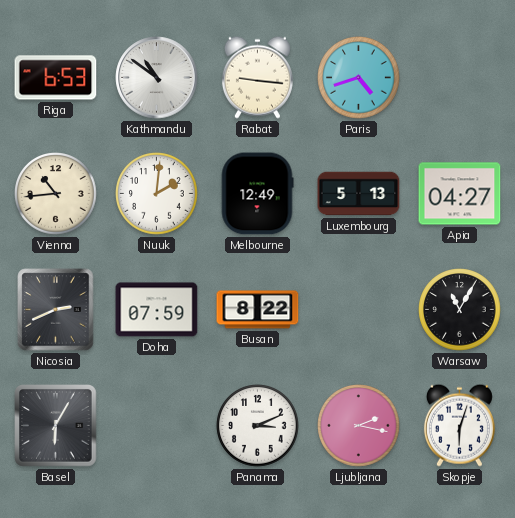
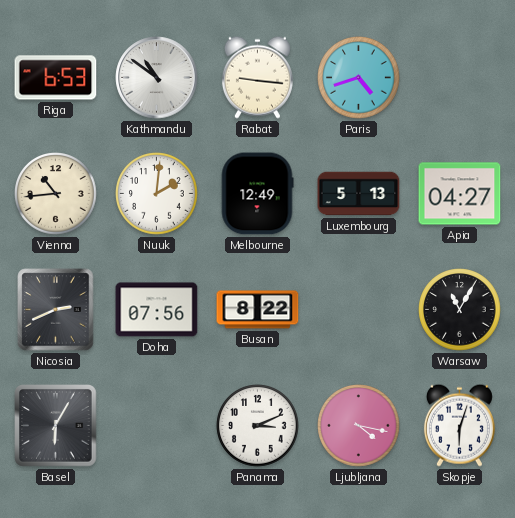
Doha: 07:59 -> 07:56 (157, 310)
Ljubljana: 2:17 -> 4:17 (359, 426)
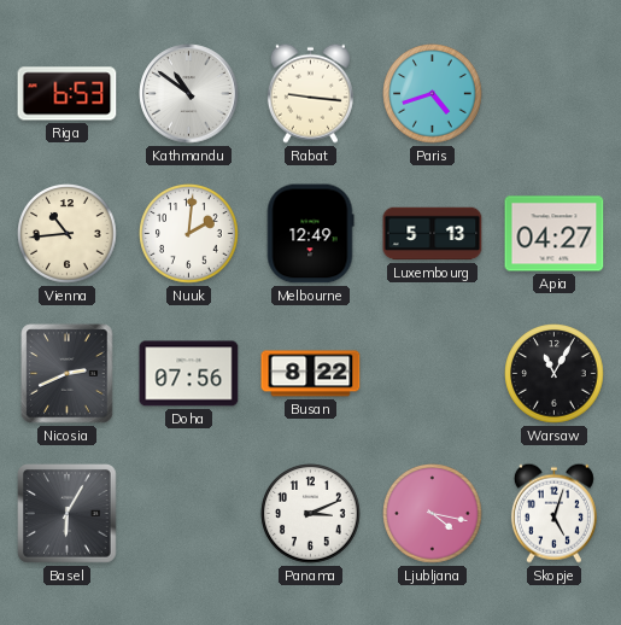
Skopje: 6:03 -> 5:03 (553, 513)
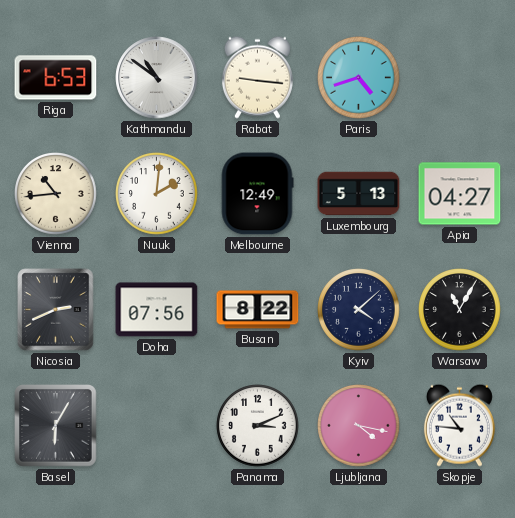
Kyiv: none -> 4:08 (359, 310)
Skopje: 5:03 -> 10:46 (459, 425)
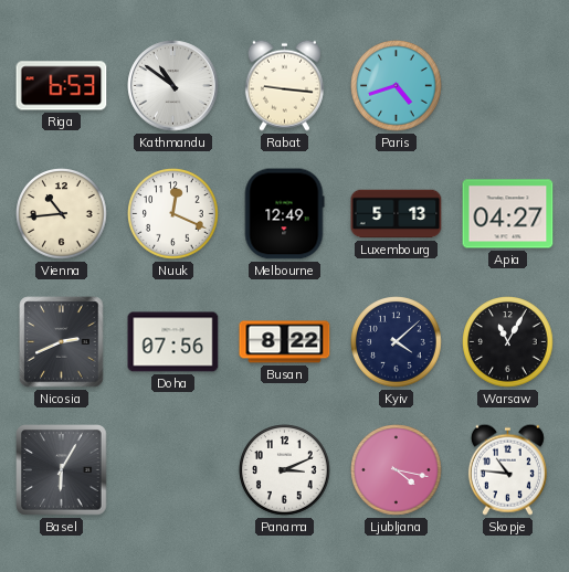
Nuuk: 2:01 -> 12:19 (173, 214)
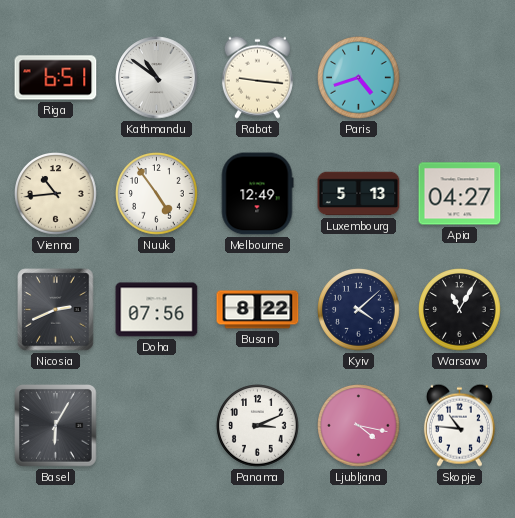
Riga: 6:53 -> 6:51 (56, 78)
Nuuk: 12:19 -> 4:54 (157, 194)
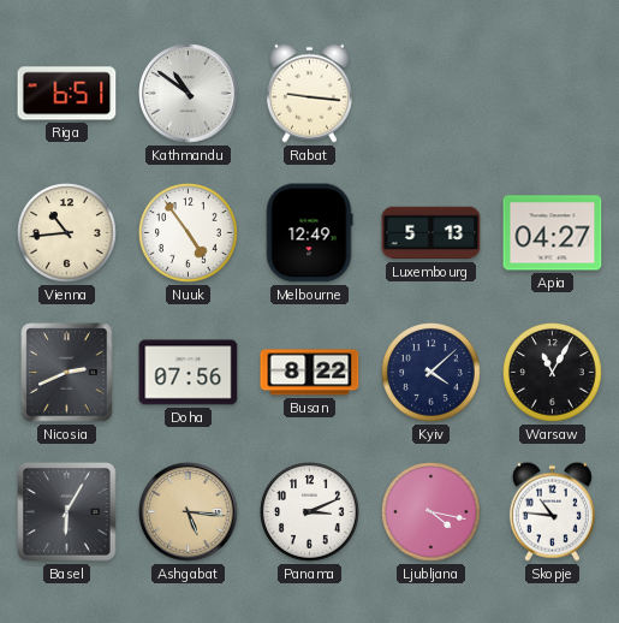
Paris: 4:42 -> none (359, 78)
Ashgabat: none -> 5:16 (189, 512)
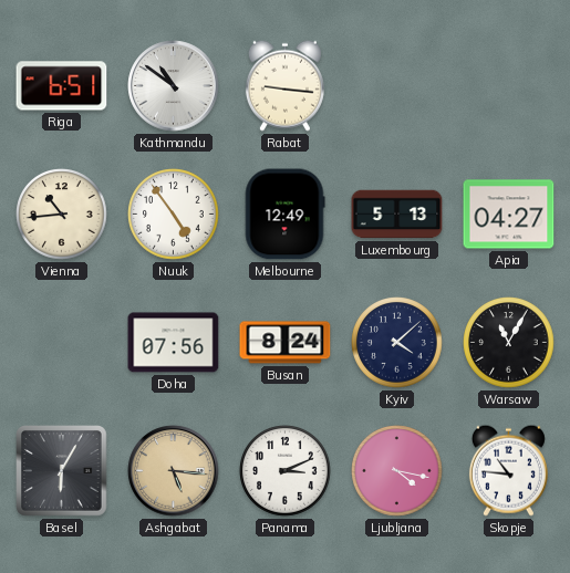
Nicosia: 2:41 -> none (67, 373)
Busan: 8:22 -> 8:24 (286, 343)
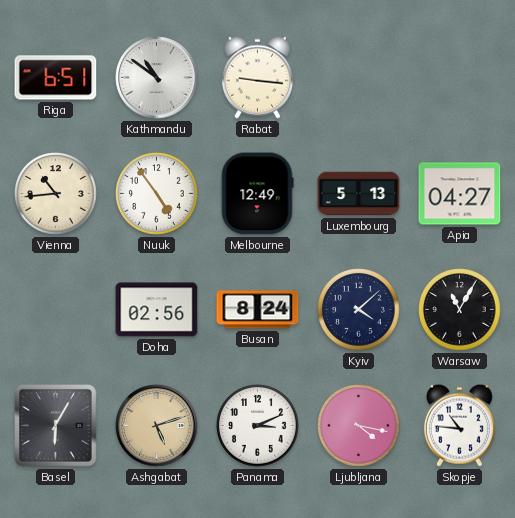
Doha: 07:56 -> 02:56 (157, 310)
Ashgabat: 5:16 -> 5:12 (157, 426)
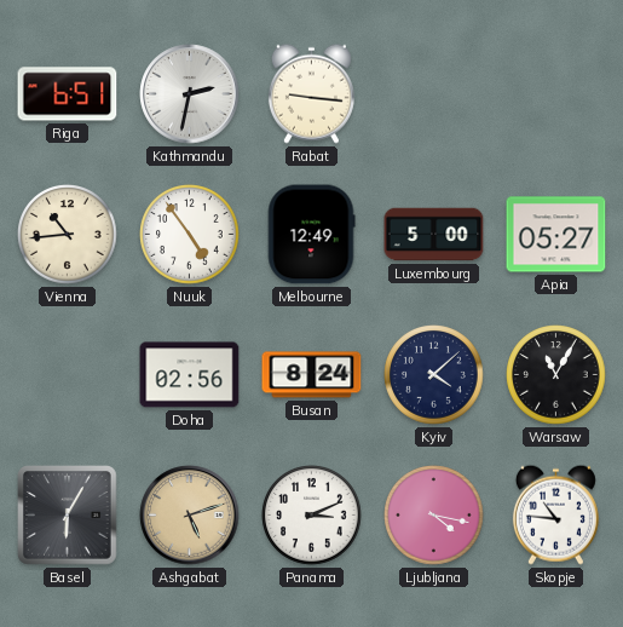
Kathmandu: 10:51 -> 2:32 (190, 94)
Luxembourg: 5:13 -> 5:00 (434, 235)
Apia: 04:27 -> 05:27 (556, 235)
